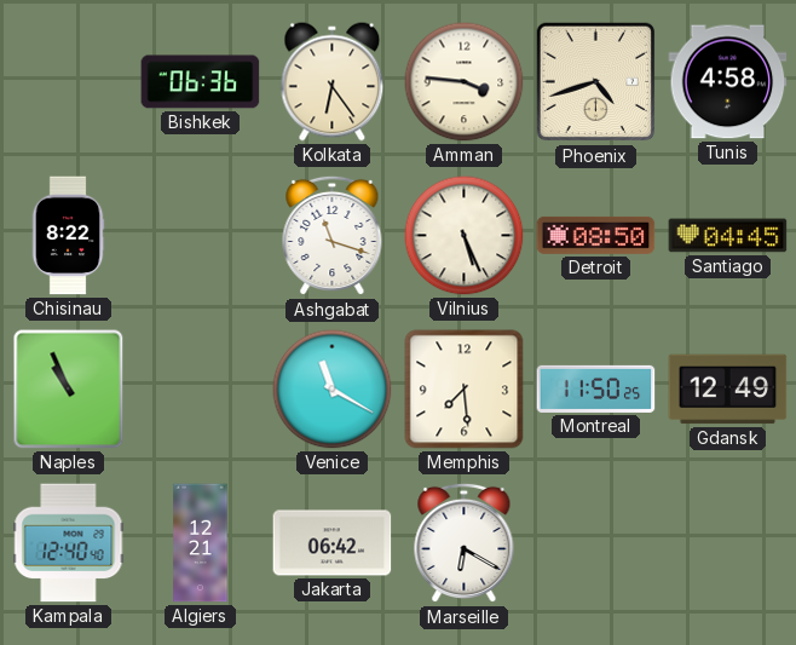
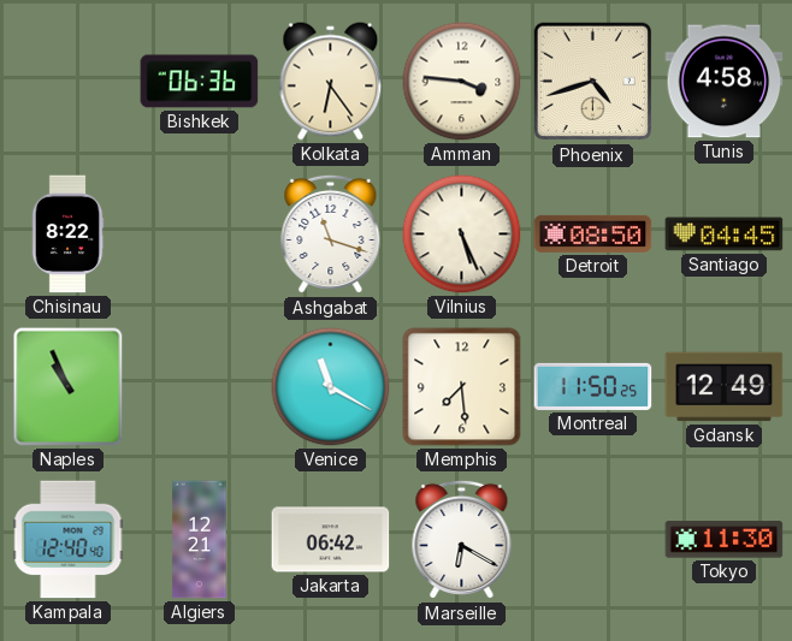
Tokyo: none -> 11:30 (725, 540)
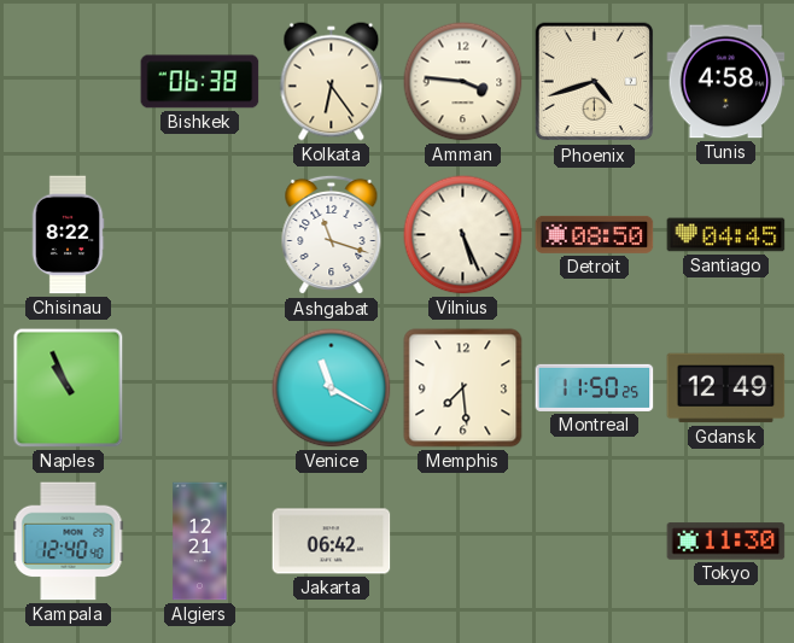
Bishkek: 06:36 -> 06:38 (200, 82)
Marseille: 6:20 -> none (462, 540)
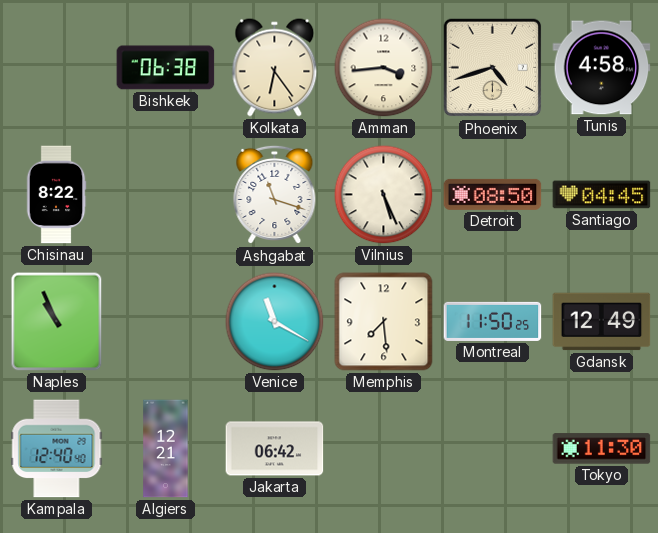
Amman: 3:46 -> 3:44 (384, 68)
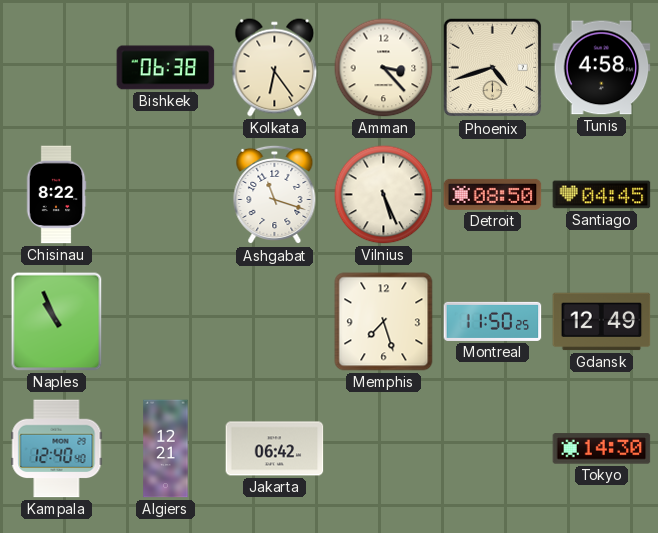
Amman: 3:44 -> 3:23 (384, 68)
Venice: 11:20 -> none (275, 322)
Memphis: 7:29 -> 7:27 (384, 322)
Tokyo: 11:30 -> 14:30 (602, 449)
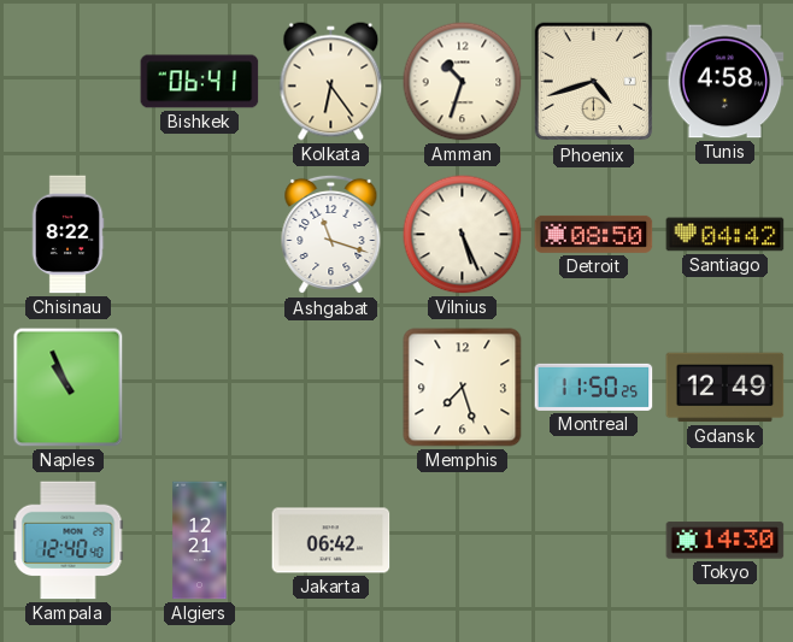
Bishkek: 06:38 -> 06:41 (200, 82)
Amman: 3:23 -> 10:33 (463, 82)
Santiago: 04:45 -> 04:42 (726, 235)
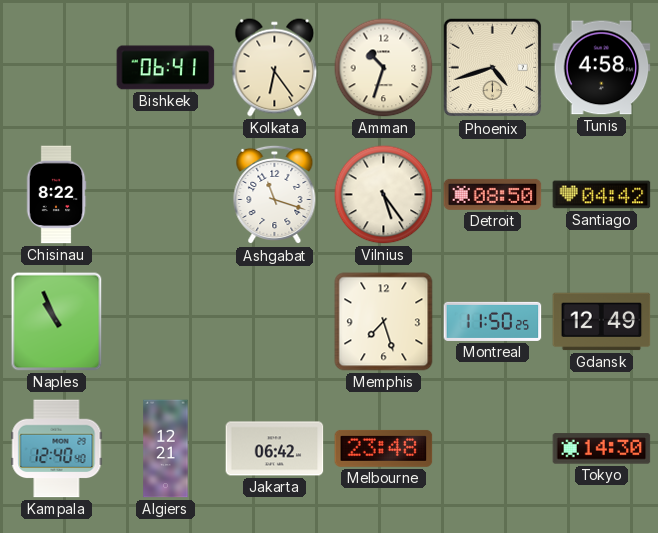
Vilnius: 5:26 -> 5:24 (384, 195)
Melbourne: none -> 23:48 (384, 448)
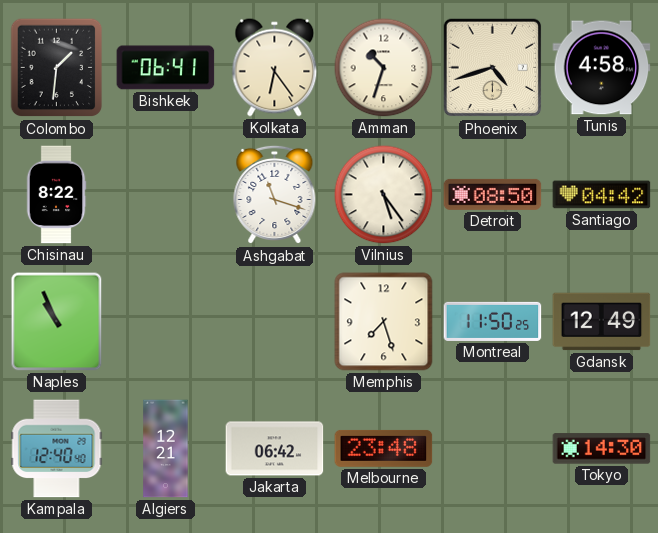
Colombo: none -> 1:31 (57, 68)
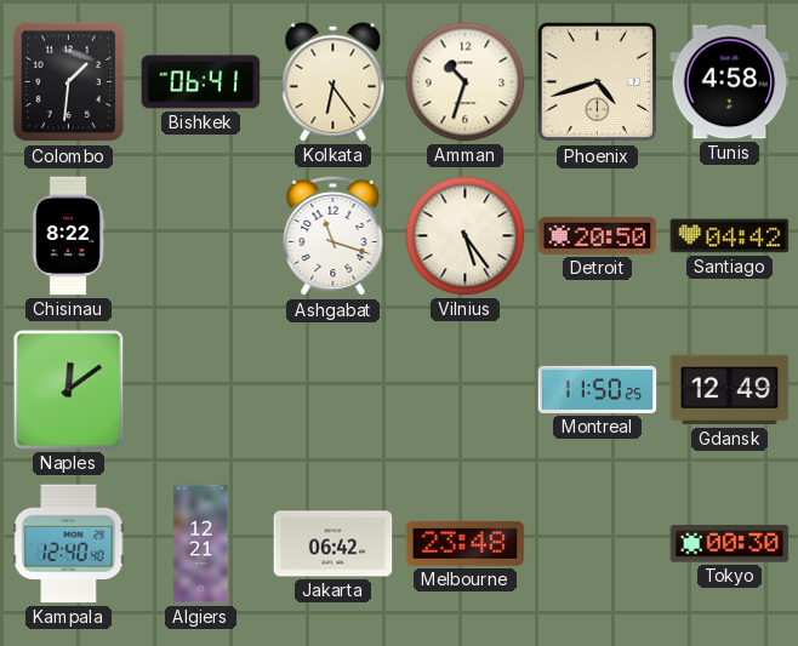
Detroit: 08:50 -> 20:50 (598, 235)
Naples: 10:56 -> 12:09 (69, 390)
Memphis: 7:27 -> none (384, 322)
Tokyo: 14:30 -> 00:30 (730, 544)
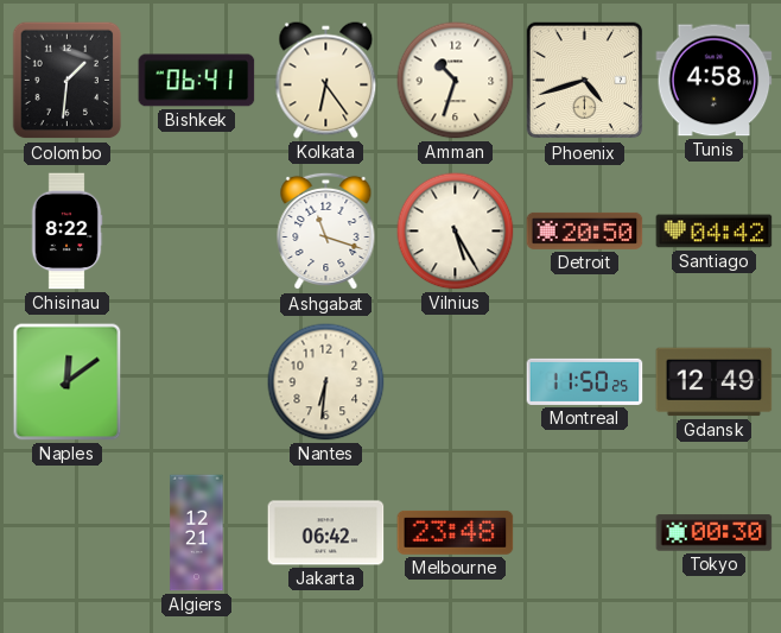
Vilnius: 5:24 -> 5:25 (456, 232)
Nantes: none -> 6:31 (326, 382)
Kampala: 12:40 -> none (69, 544)
